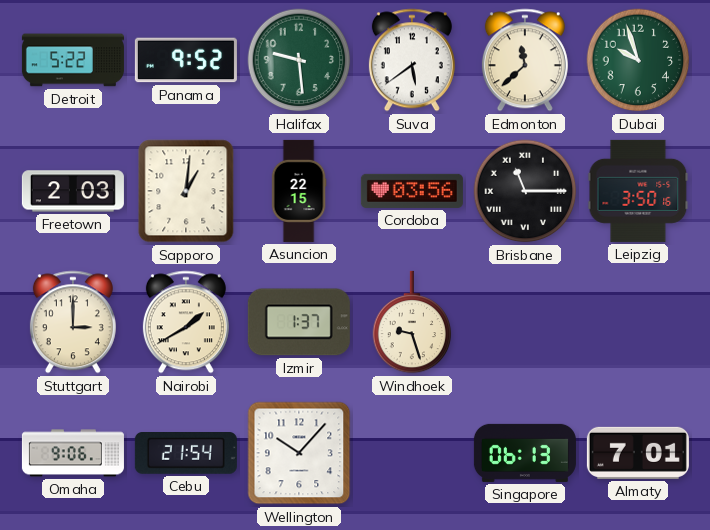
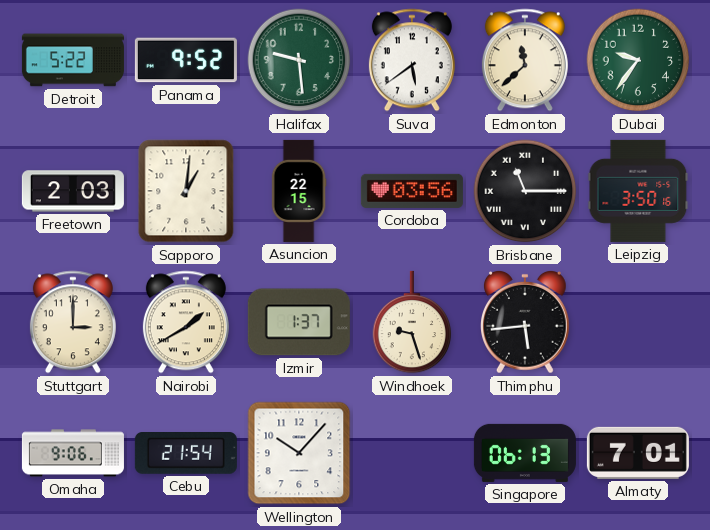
Dubai: 9:57 -> 9:36 (638, 60)
Thimphu: none -> 5:44 (526, 322)
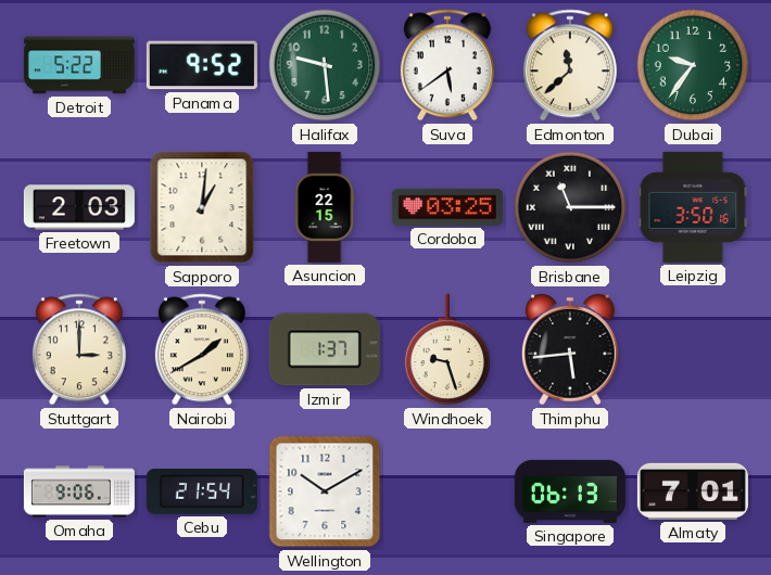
Cordoba: 03:56 -> 03:25 (447, 207)
Wellington: 10:07 -> 10:10 (325, 491)
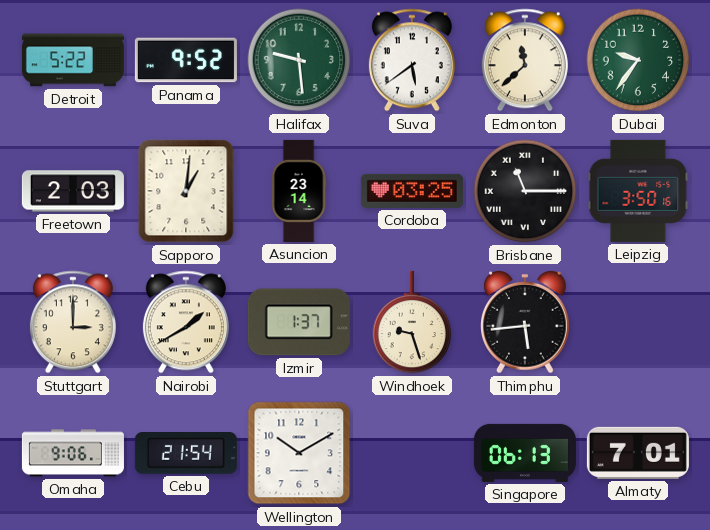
Asuncion: 22:15 -> 23:14 (299, 191)
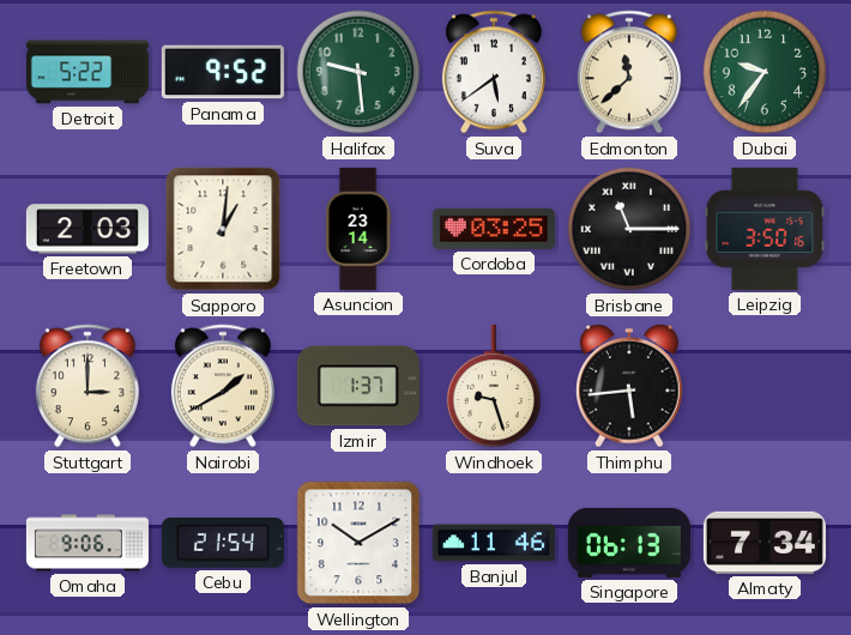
Banjul: none -> 11:46 (494, 543)
Almaty: 7:01 -> 7:34 (765, 543)
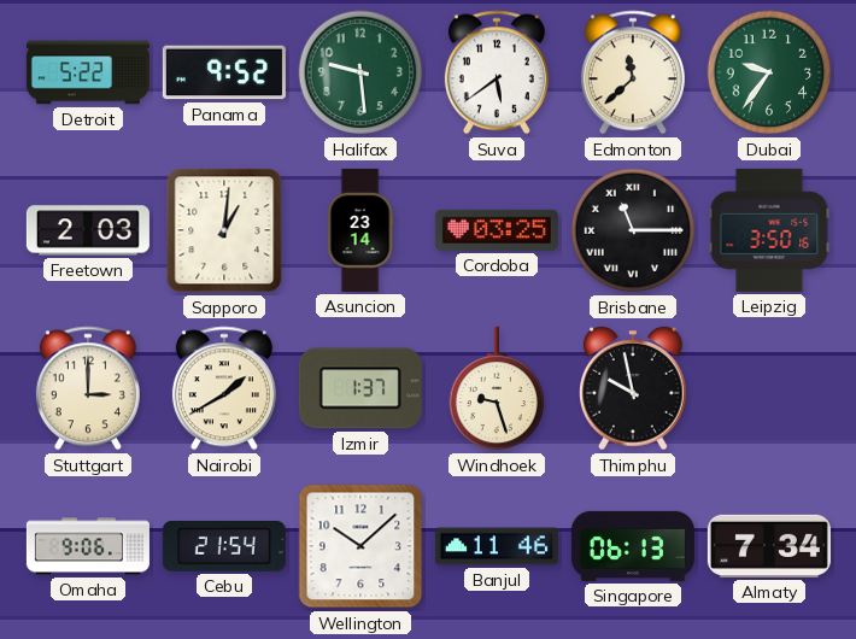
Thimphu: 5:44 -> 9:58 (634, 388)
Wellington: 10:10 -> 10:08 (360, 546)
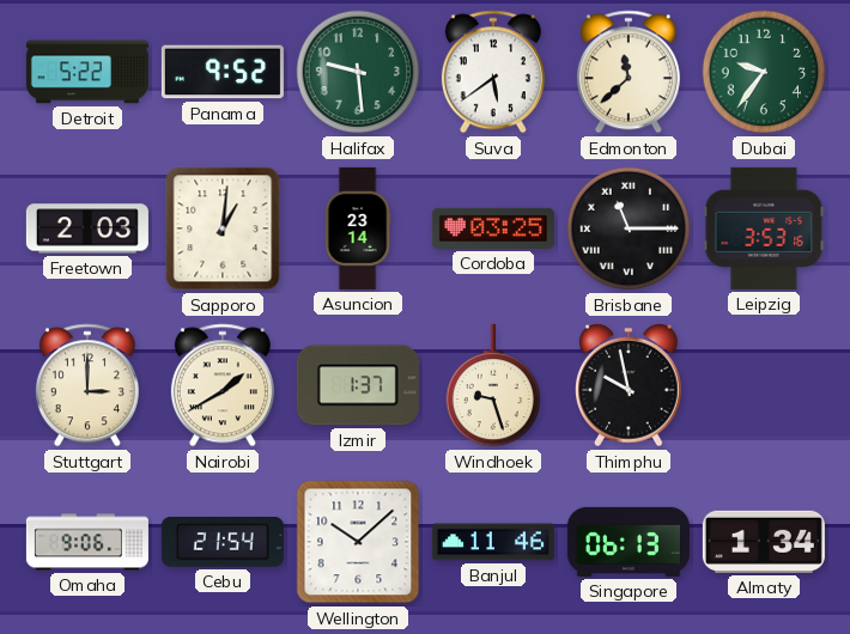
Leipzig: 3:50 -> 3:53 (764, 228)
Almaty: 7:34 -> 1:34 (764, 542)
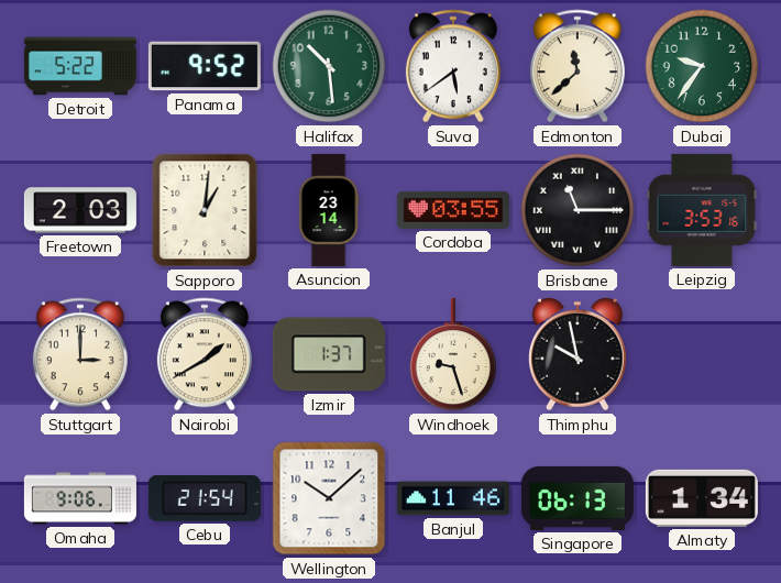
Halifax: 9:29 -> 10:29 (329, 66)
Cordoba: 03:25 -> 03:55 (453, 210)
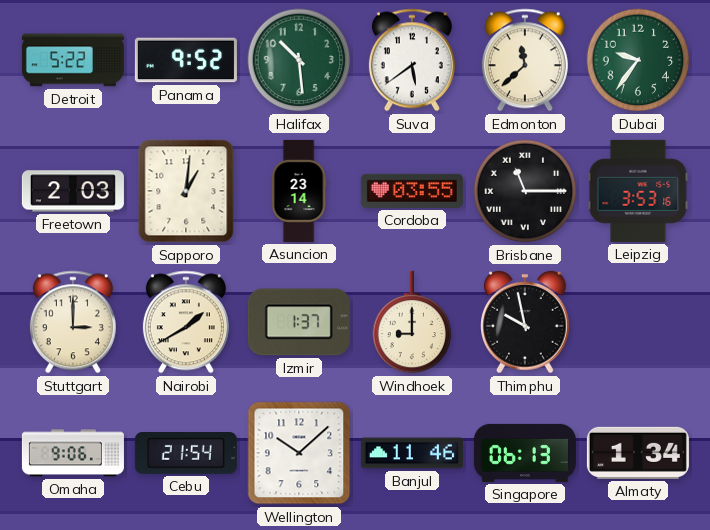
Windhoek: 9:27 -> 9:00 (412, 322)
